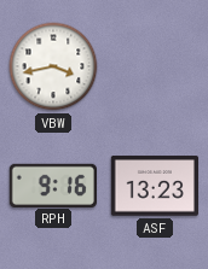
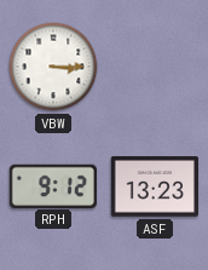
VBW: 3:43 -> 3:15 (53, 67)
RPH: 9:16 -> 9:12 (53, 185)
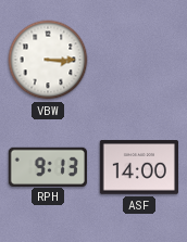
RPH: 9:12 -> 9:13 (48, 166)
ASF: 13:23 -> 14:00 (138, 167)
